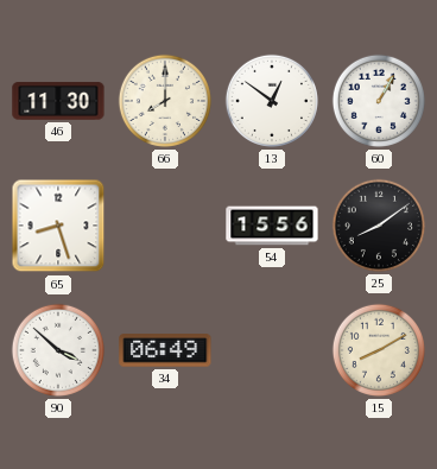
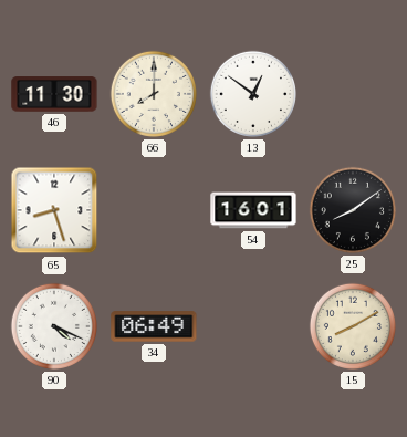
60: 1:05 -> none (379, 101)
54: 15:56 -> 16:01 (253, 210)
90: 3:52 -> 4:19 (54, 326)
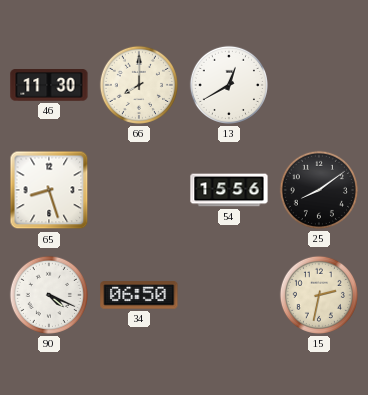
13: 12:51 -> 12:40 (229, 85)
54: 16:01 -> 15:56 (229, 190)
34: 06:49 -> 06:50 (139, 295)
15: 8:10 -> 2:32 (319, 295)
